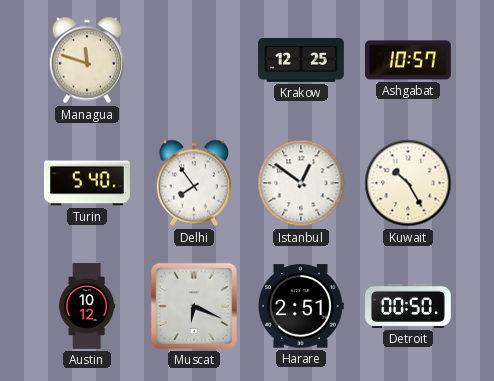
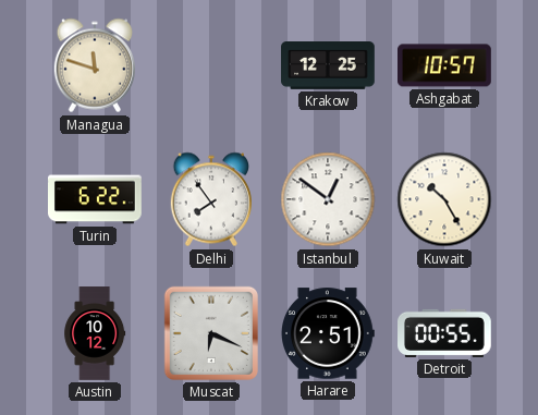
Turin: 5:40 -> 6:22 (96, 199)
Detroit: 00:50 -> 00:55 (445, 333)
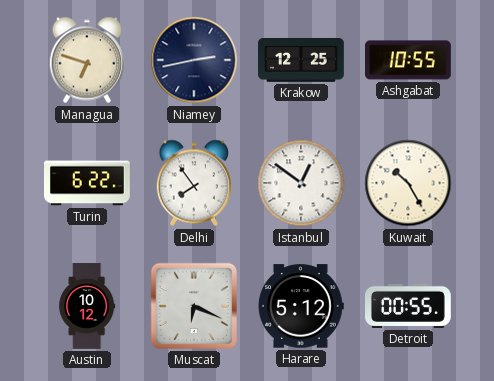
Managua: 11:48 -> 6:48 (86, 60)
Niamey: none -> 2:43 (194, 60)
Ashgabat: 10:57 -> 10:55 (409, 60)
Harare: 2:51 -> 5:12 (302, 306)
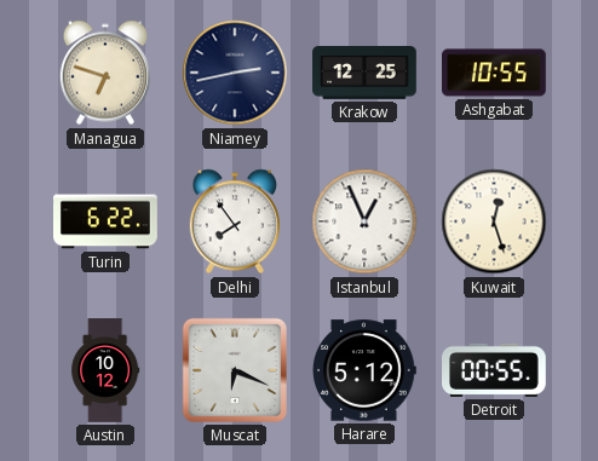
Istanbul: 12:51 -> 12:56 (364, 221)
Kuwait: 10:25 -> 12:27 (494, 221)
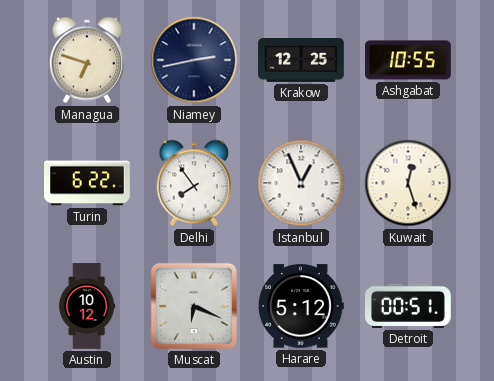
Detroit: 00:55 -> 00:51 (409, 306)
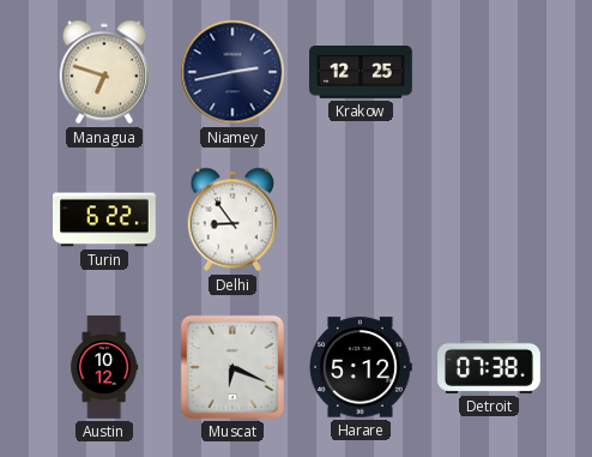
Ashgabat: 10:55 -> none (409, 60)
Delhi: 7:54 -> 8:54 (231, 220)
Istanbul: 12:56 -> none (301, 183)
Kuwait: 12:27 -> none (408, 183)
Detroit: 00:51 -> 07:38 (490, 367)
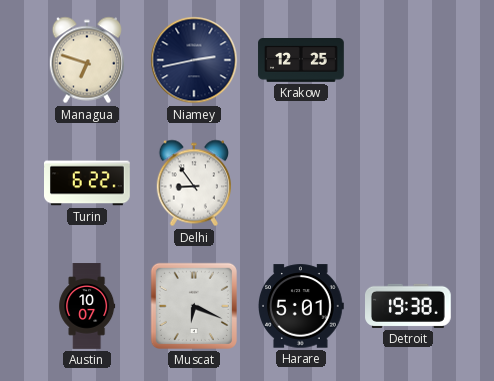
Austin: 10:12 -> 10:07 (87, 306)
Harare: 5:12 -> 5:01 (302, 306)
Detroit: 07:38 -> 19:38 (409, 306)
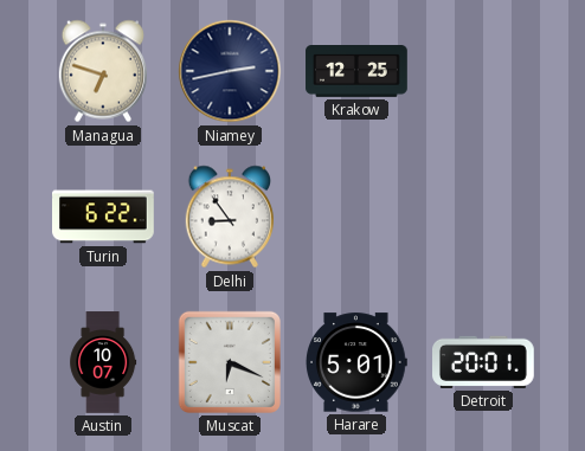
Detroit: 19:38 -> 20:01 (484, 362)
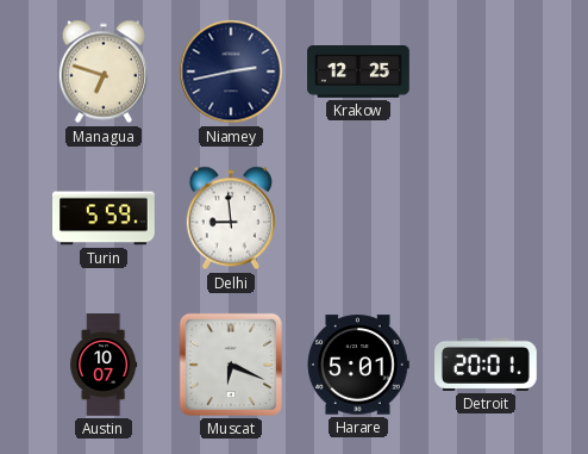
Turin: 6:22 -> 5:59 (105, 218)
Delhi: 8:54 -> 8:59 (230, 218)
